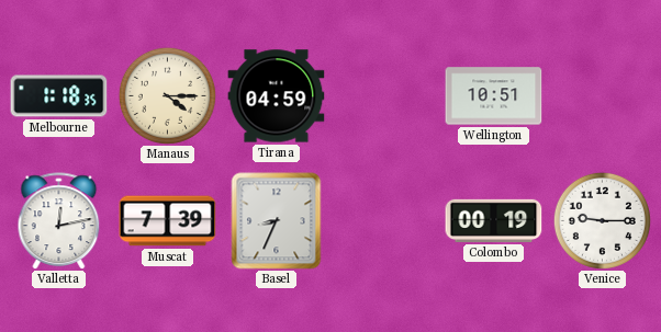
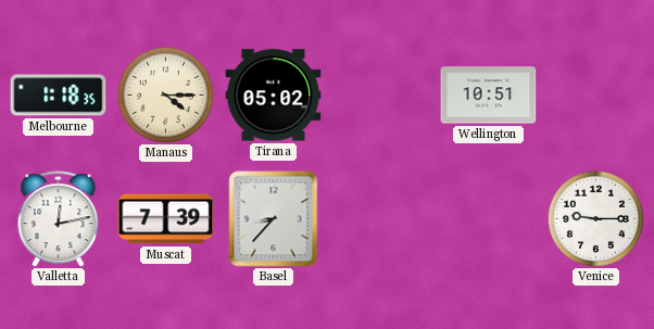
Tirana: 04:59 -> 05:02 (274, 96)
Basel: 8:34 -> 8:37 (274, 219)
Colombo: 00:19 -> none (494, 220)
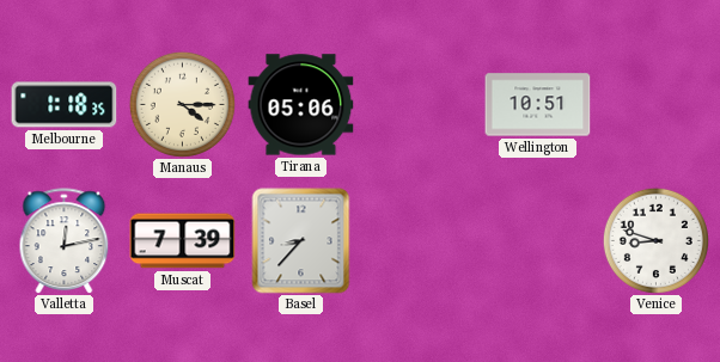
Tirana: 05:02 -> 05:06 (301, 105)
Venice: 9:15 -> 8:48 (655, 240)
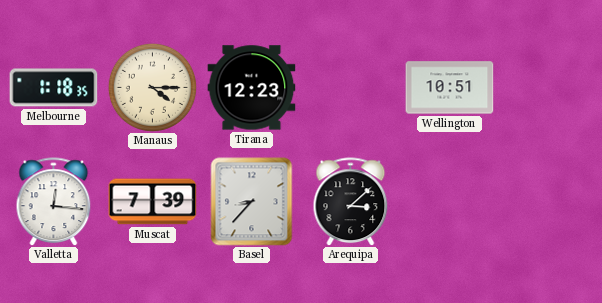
Tirana: 05:06 -> 12:23 (252, 88)
Valletta: 12:13 -> 12:16 (54, 202)
Arequipa: none -> 3:08 (351, 202)
Venice: 8:48 -> none (655, 240)
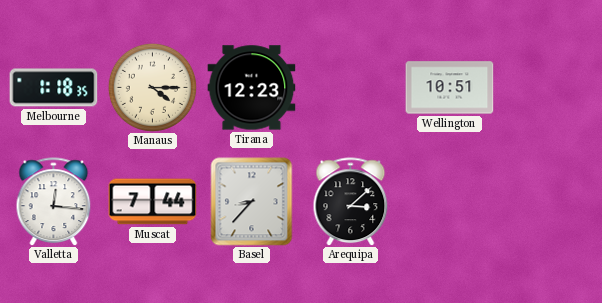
Muscat: 7:39 -> 7:44 (153, 202)
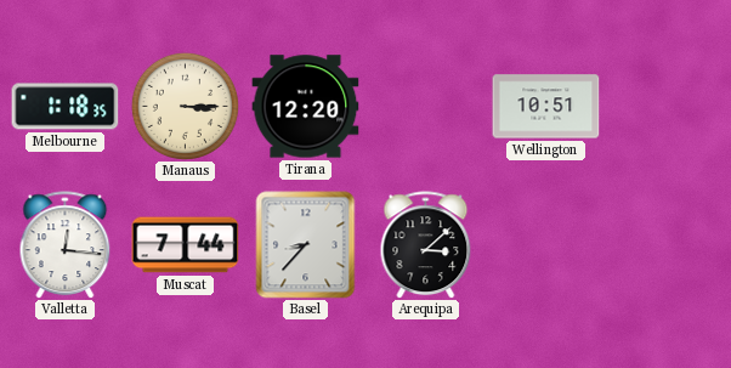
Manaus: 4:15 -> 3:15 (185, 106)
Tirana: 12:23 -> 12:20 (306, 107)
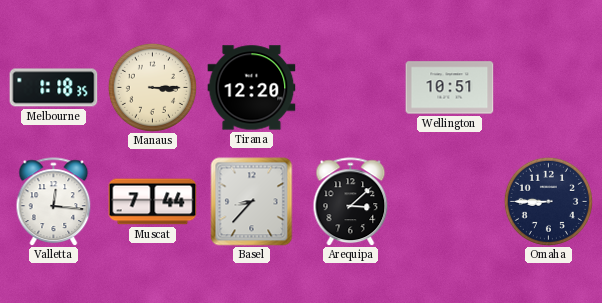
Omaha: none -> 8:45 (548, 201)
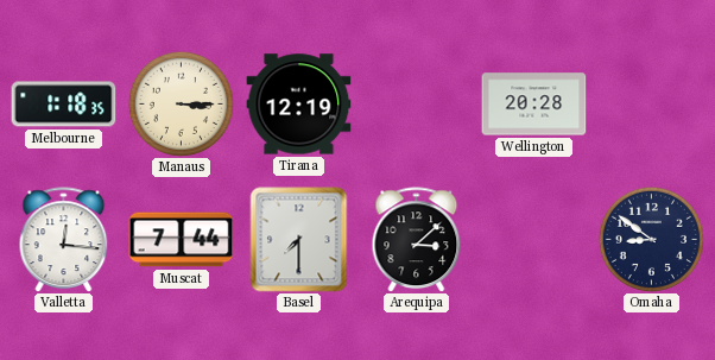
Tirana: 12:20 -> 12:19 (299, 105)
Wellington: 10:51 -> 20:28 (534, 105)
Basel: 8:37 -> 7:30 (299, 240)
Omaha: 8:45 -> 8:51 (651, 239)
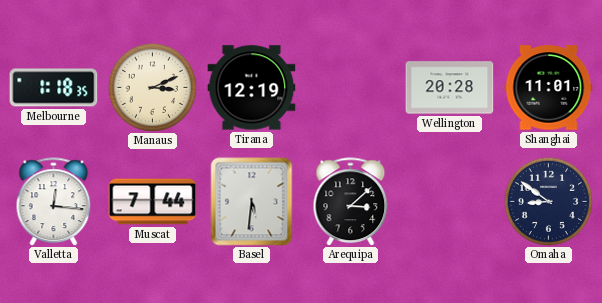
Manaus: 3:15 -> 3:11 (152, 87)
Shanghai: none -> 11:01 (549, 88)
Basel: 7:30 -> 5:31 (252, 202)
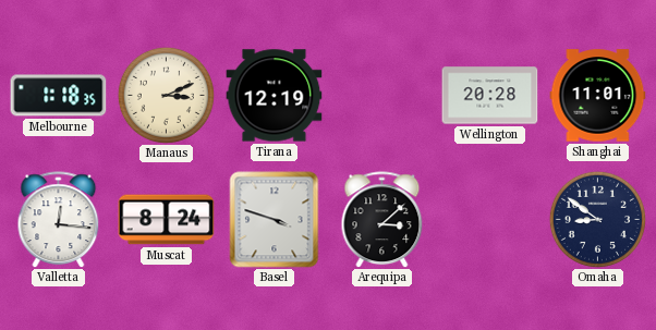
Muscat: 7:44 -> 8:24 (167, 220)
Basel: 5:31 -> 3:48 (275, 220)
